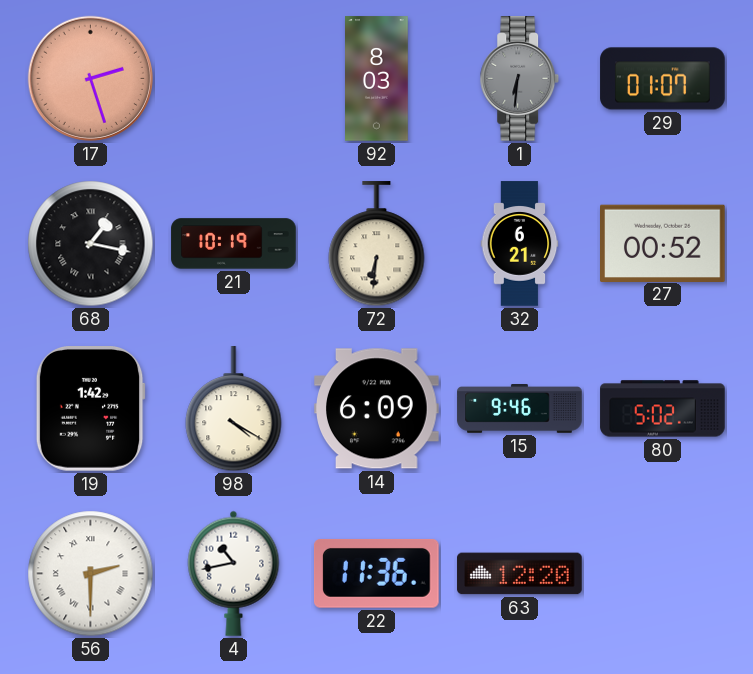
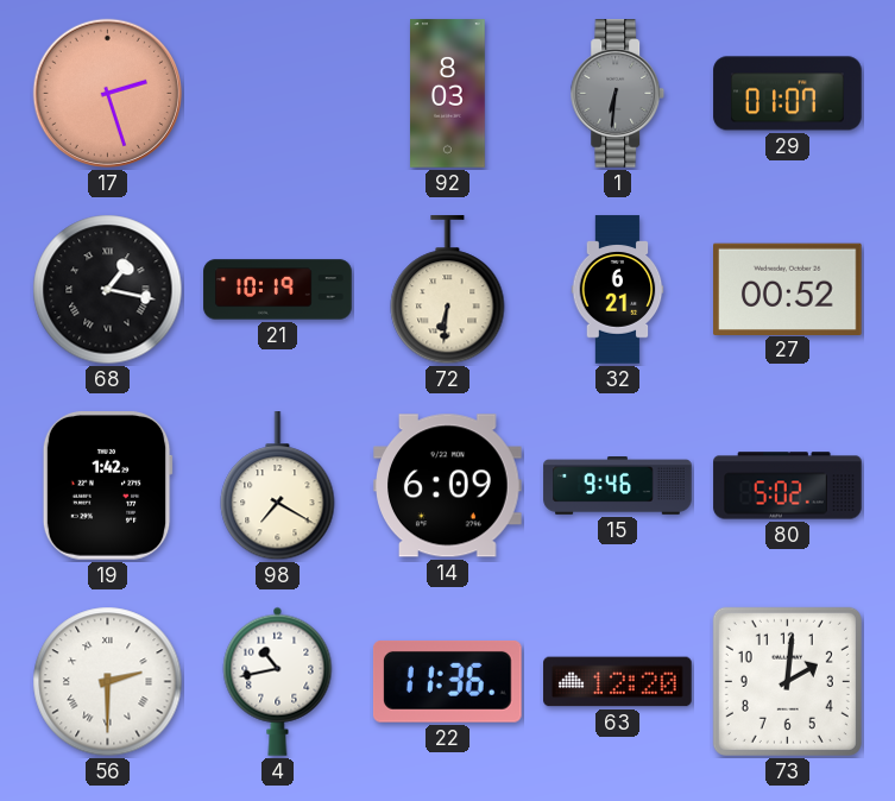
98: 4:20 -> 7:20 (278, 486)
73: none -> 2:01 (787, 681)
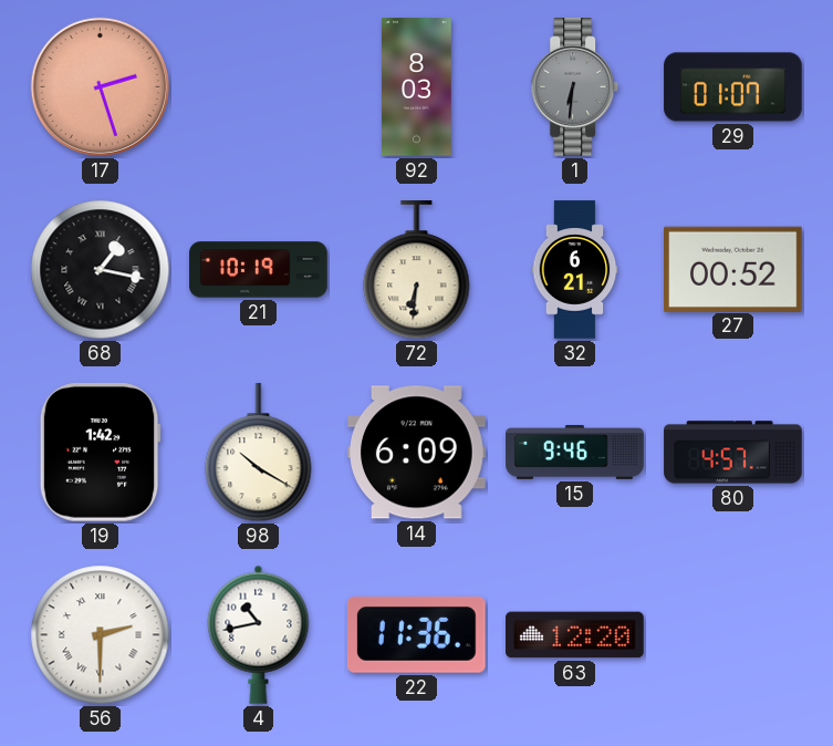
98: 7:20 -> 10:20 (259, 453)
80: 5:02 -> 4:57 (733, 453)
73: 2:01 -> none (787, 681)
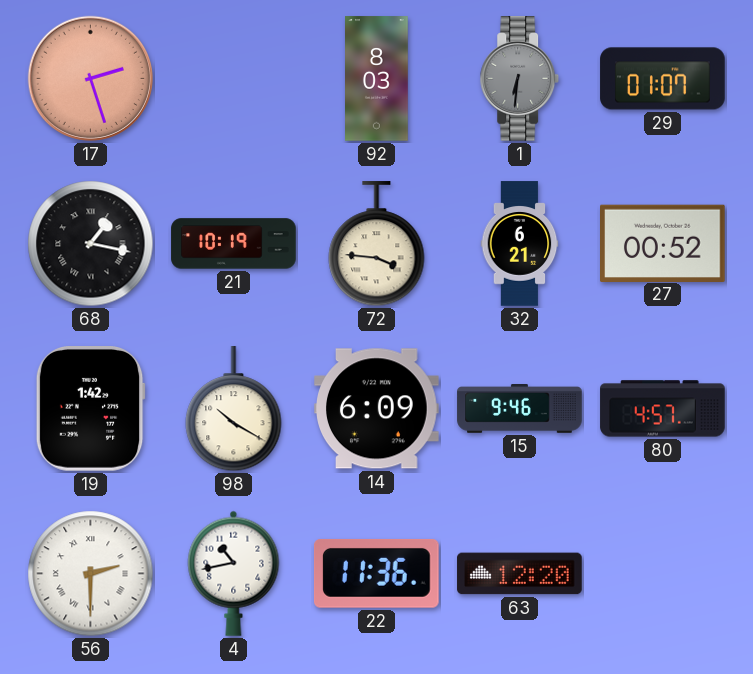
72: 6:31 -> 3:46 (377, 244)
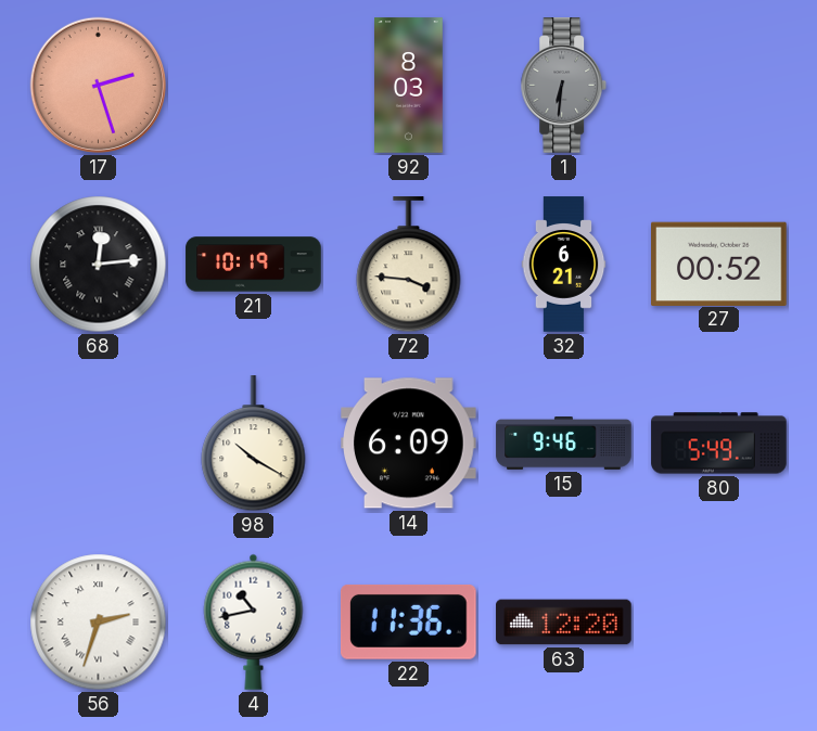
29: 01:07 -> none (663, 79)
68: 1:17 -> 12:14 (99, 265)
19: 1:42 -> none (90, 409)
80: 4:57 -> 5:49 (719, 444)
56: 2:30 -> 2:33 (99, 623)
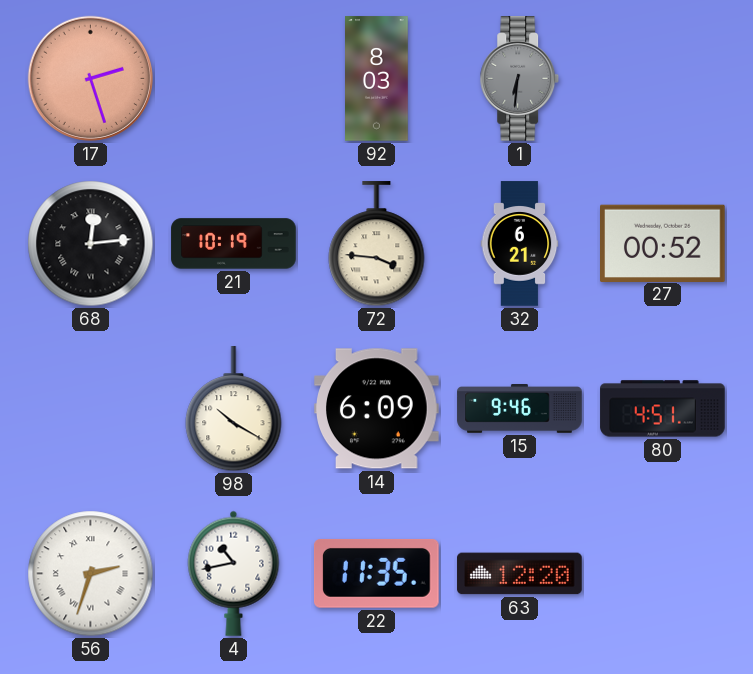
80: 5:49 -> 4:51 (663, 409)
22: 11:36 -> 11:35 (376, 573)
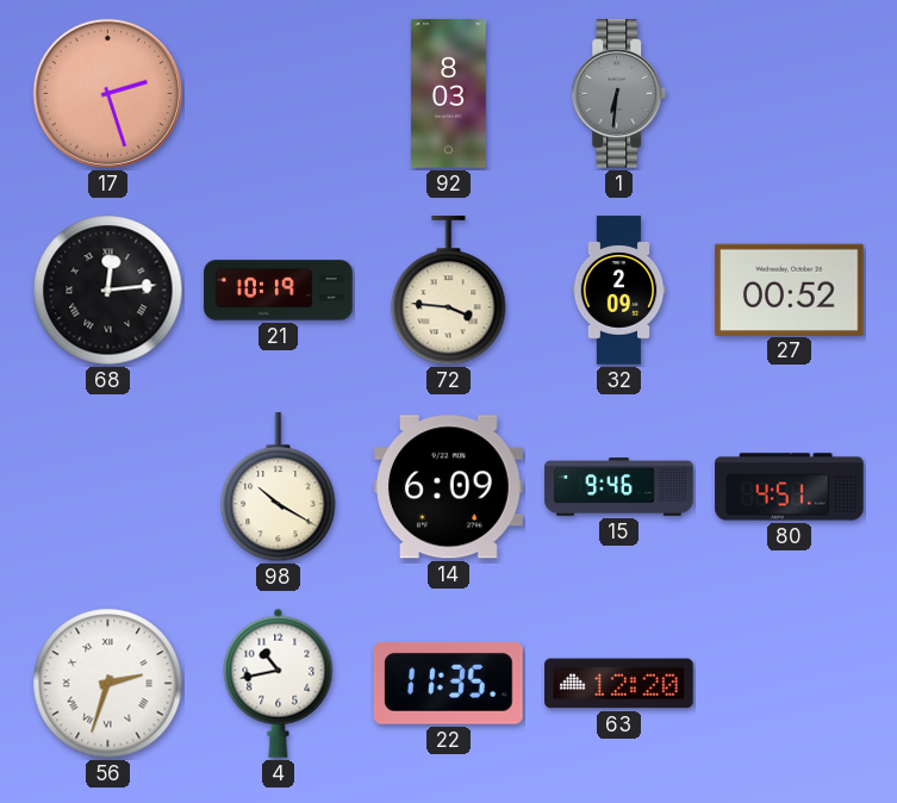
32: 6:21 -> 2:09 (619, 291)
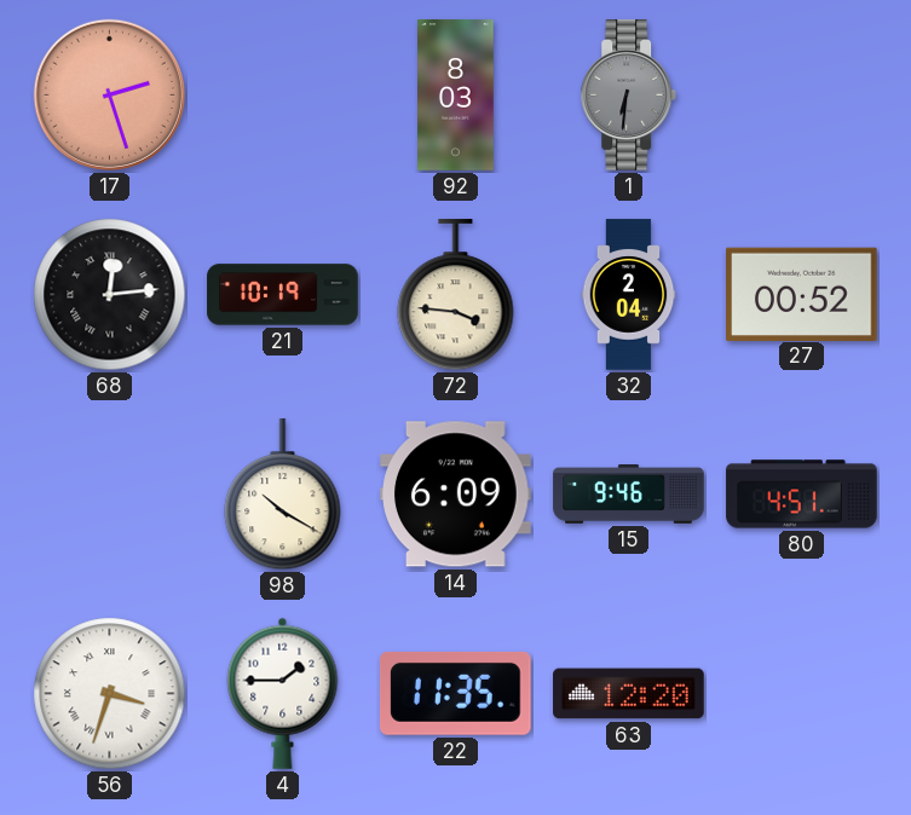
32: 2:09 -> 2:04 (629, 295)
56: 2:33 -> 3:33 (110, 694)
4: 10:43 -> 1:45 (283, 693)
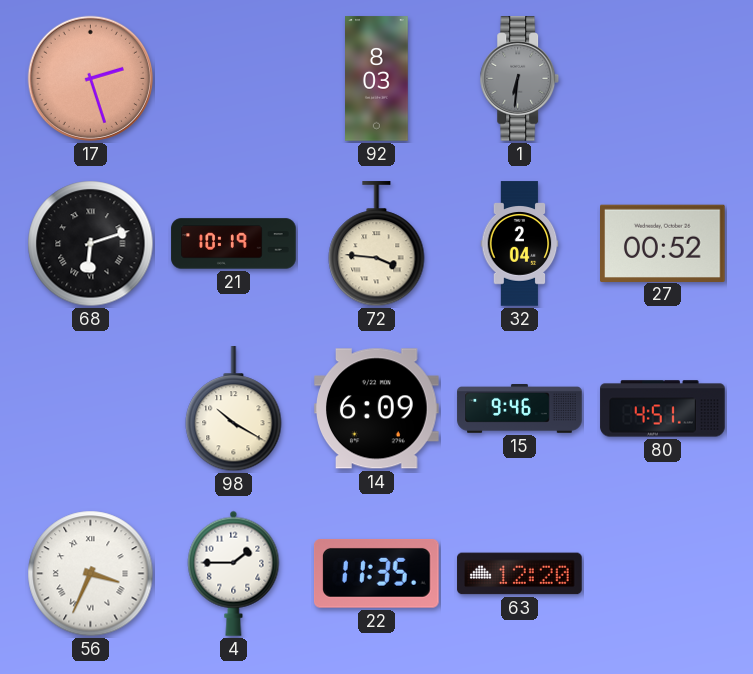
68: 12:14 -> 6:12 (91, 244)
56: 3:33 -> 3:34 (91, 574)
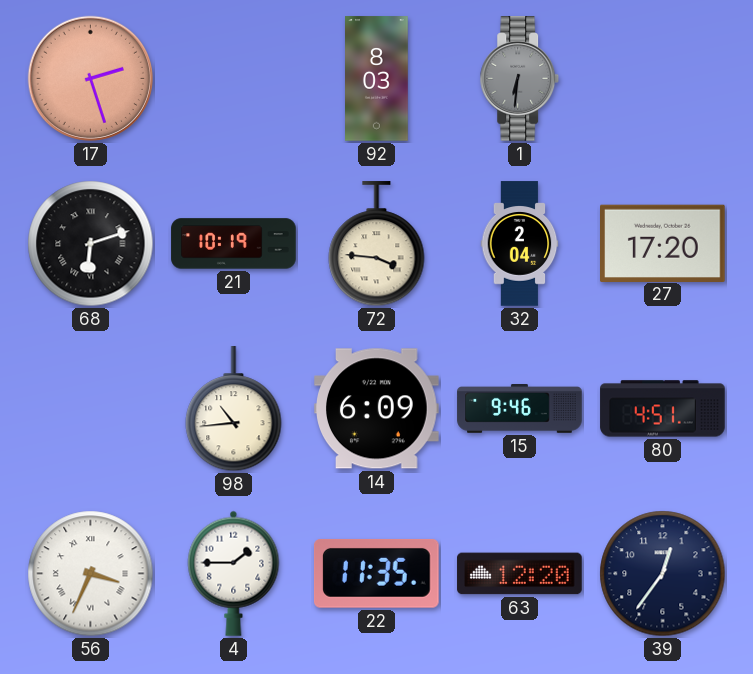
27: 00:52 -> 17:20 (663, 243)
98: 10:20 -> 10:44 (234, 409)
39: none -> 12:36 (663, 574)
